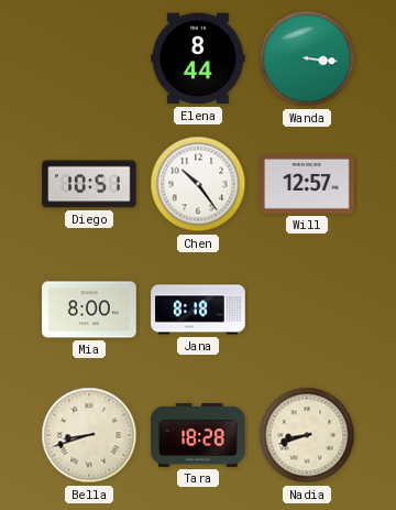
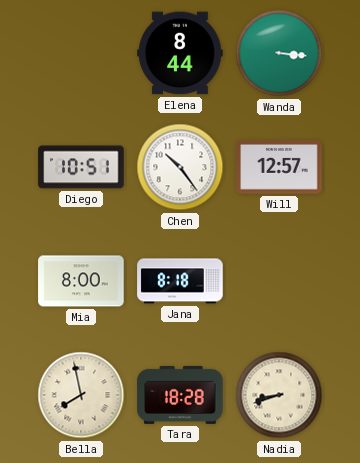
Bella: 8:42 -> 7:58 (81, 395)
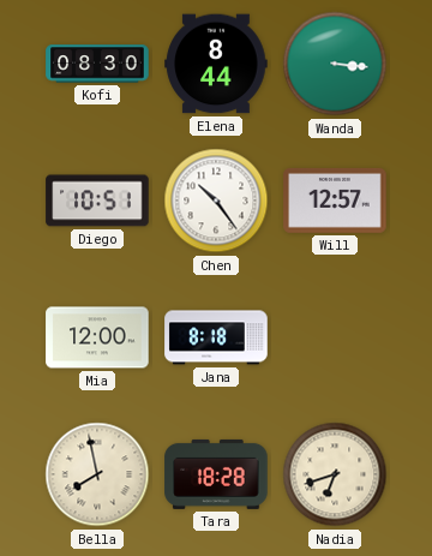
Kofi: none -> 08:30 (97, 64)
Mia: 8:00 -> 12:00 (97, 337)
Nadia: 8:42 -> 6:42 (335, 474)
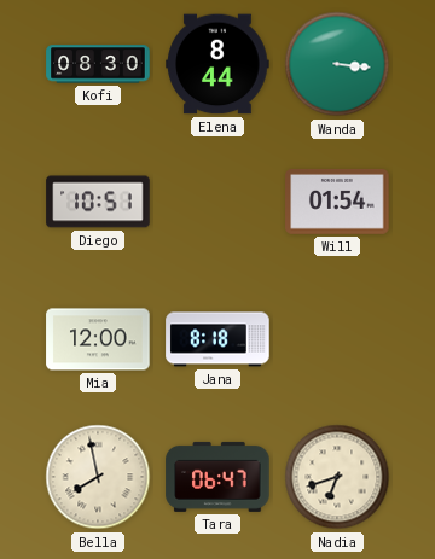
Chen: 10:24 -> none (216, 201)
Will: 12:57 -> 01:54 (337, 202)
Tara: 18:28 -> 06:47 (217, 477)
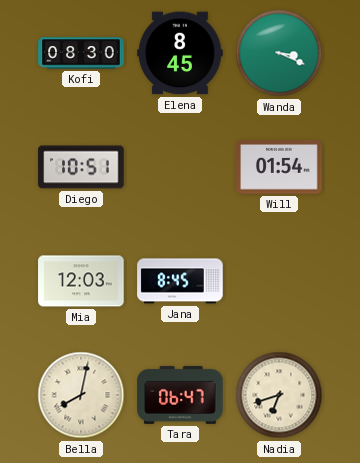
Elena: 8:44 -> 8:45 (180, 53)
Wanda: 3:16 -> 3:19 (279, 53)
Mia: 12:00 -> 12:03 (81, 281)
Jana: 8:18 -> 8:45 (180, 281)
Bella: 7:58 -> 8:02 (81, 395)
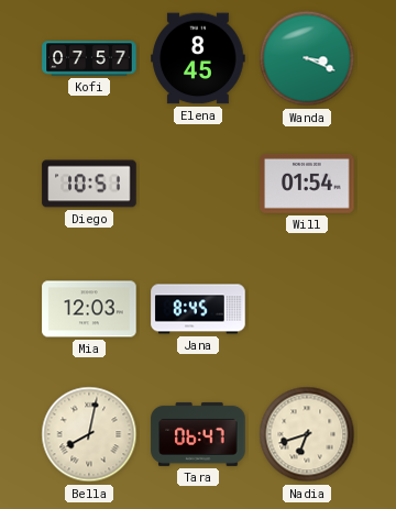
Kofi: 08:30 -> 07:57 (89, 58)
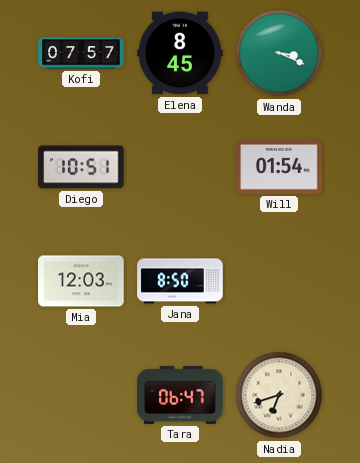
Jana: 8:45 -> 8:50 (180, 281)
Bella: 8:02 -> none (89, 434)
